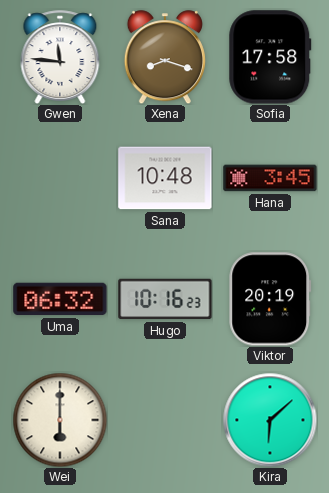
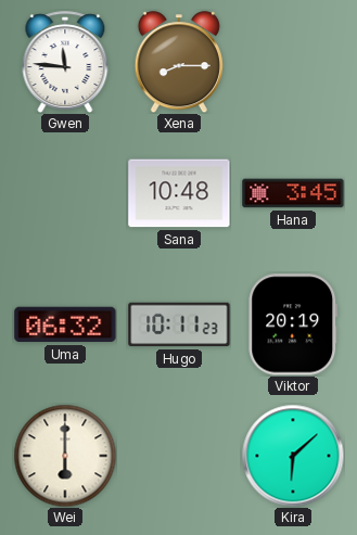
Xena: 8:18 -> 8:15 (179, 62)
Sofia: 17:58 -> none (270, 57)
Hugo: 10:16 -> 10:11 (179, 324)
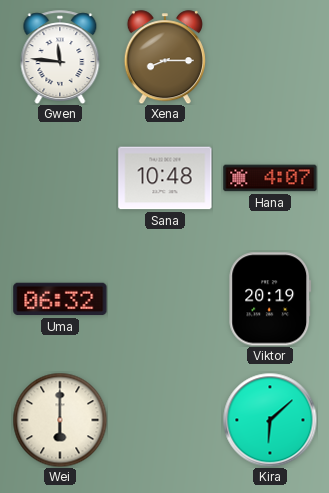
Hana: 3:45 -> 4:07 (270, 178)
Hugo: 10:11 -> none (179, 324)
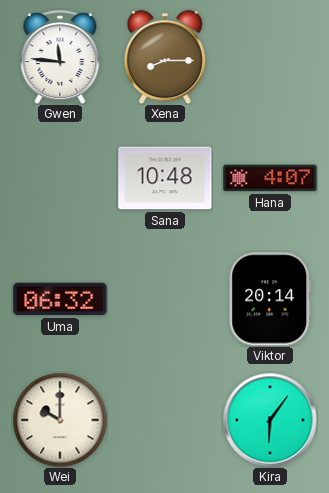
Viktor: 20:19 -> 20:14 (270, 299)
Wei: 6:00 -> 10:00 (60, 420)
Kira: 6:08 -> 6:06 (270, 420)
